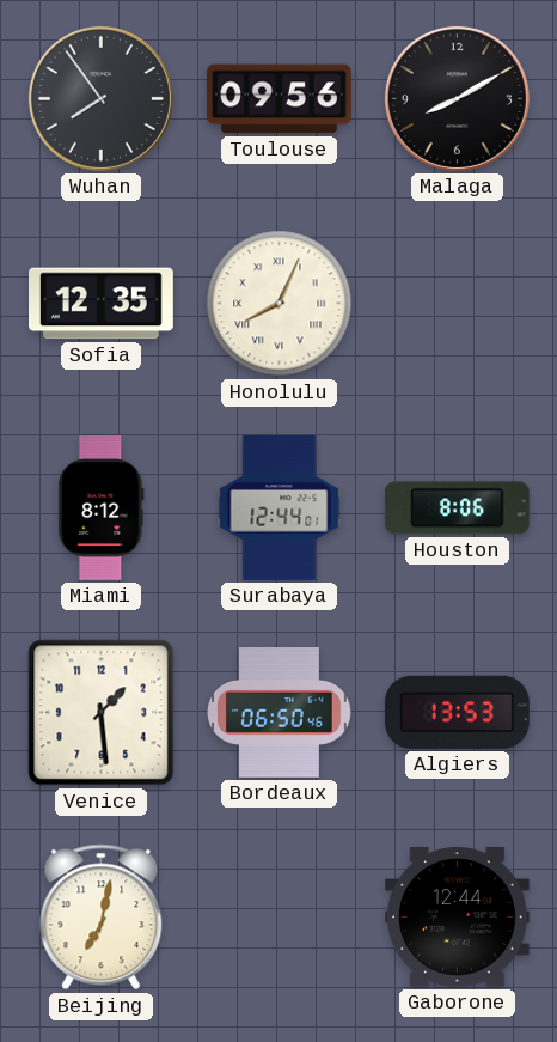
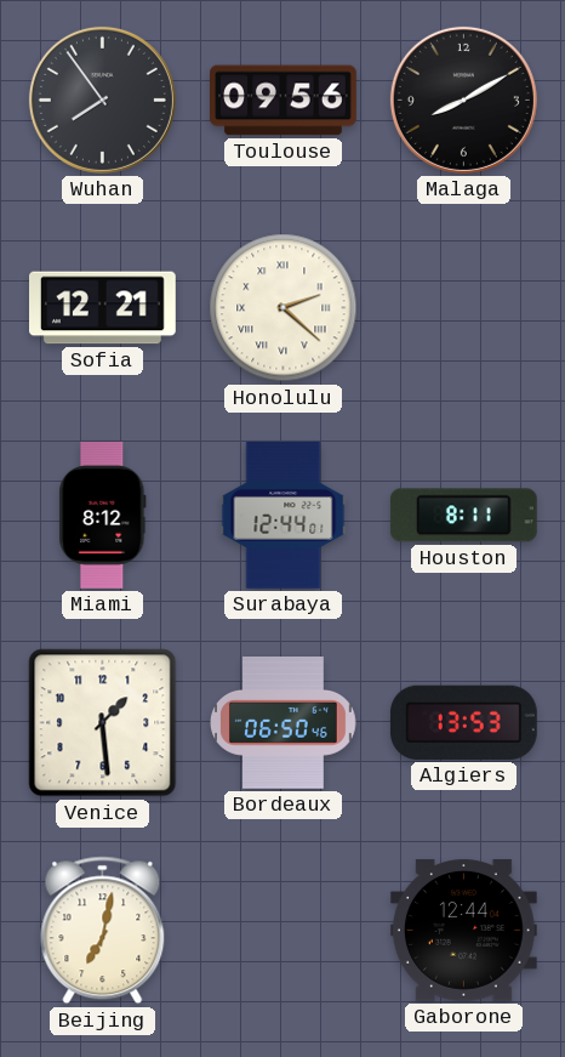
Sofia: 12:35 -> 12:21 (103, 308)
Honolulu: 8:04 -> 2:22 (284, 308)
Houston: 8:06 -> 8:11 (463, 516)
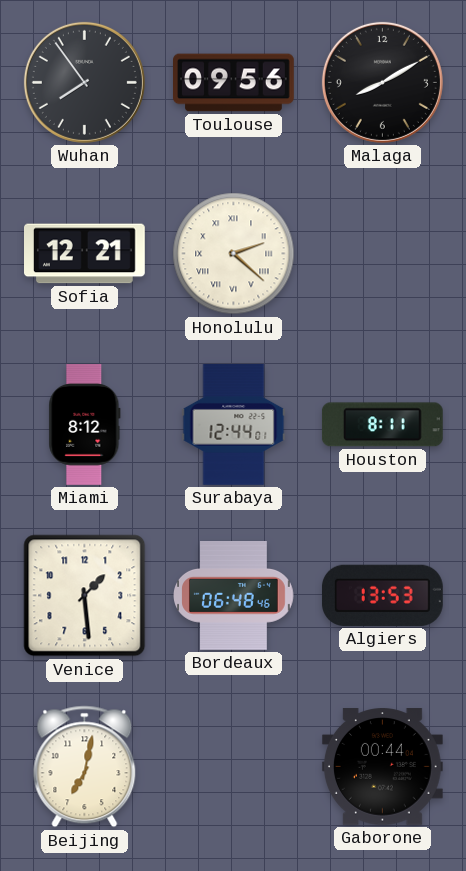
Bordeaux: 06:50 -> 06:48 (234, 596)
Gaborone: 12:44 -> 00:44 (383, 767)
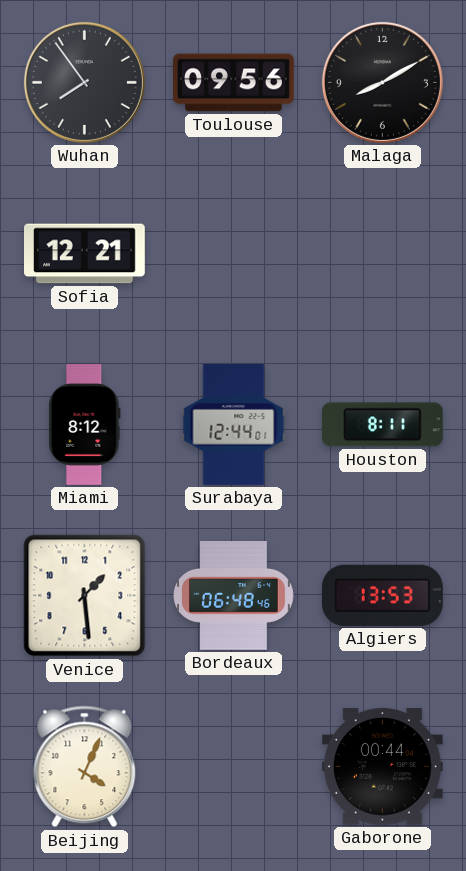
Honolulu: 2:22 -> none (234, 254)
Beijing: 7:02 -> 4:04 (85, 767)
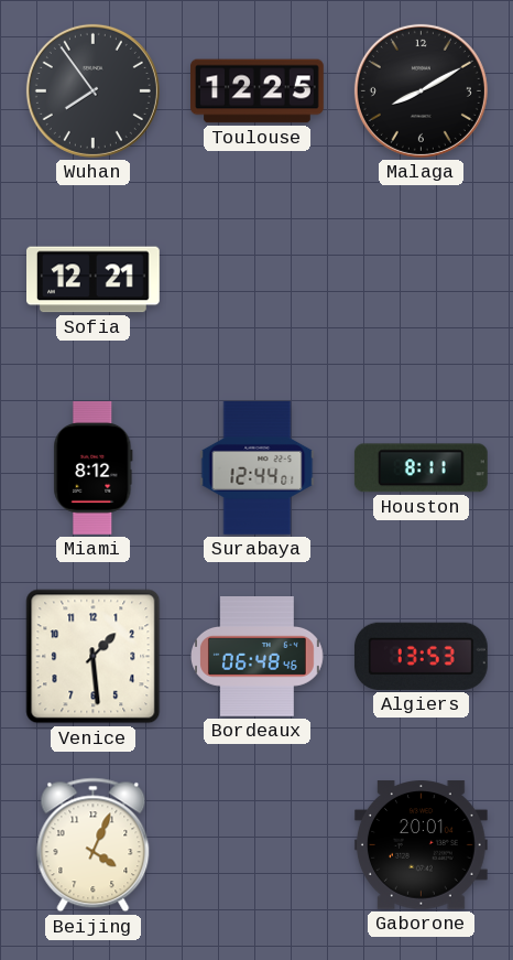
Toulouse: 09:56 -> 12:25 (258, 91)
Gaborone: 00:44 -> 20:01 (422, 845)
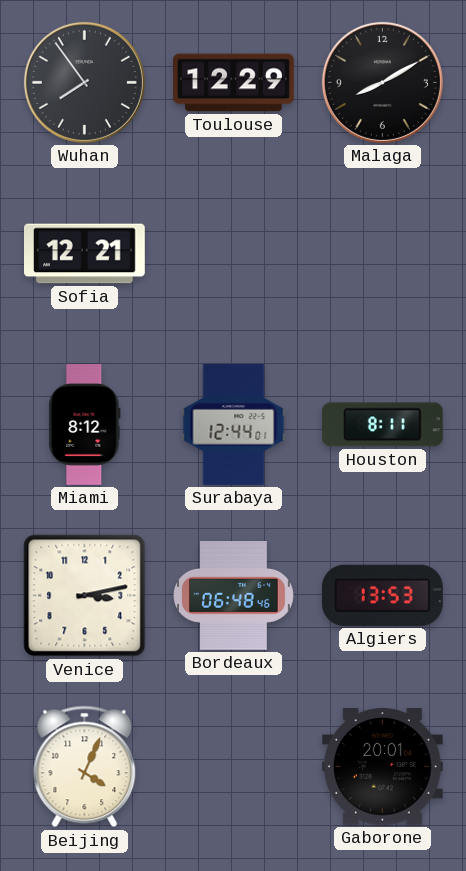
Toulouse: 12:25 -> 12:29 (234, 83)
Venice: 1:29 -> 3:13 (85, 596)
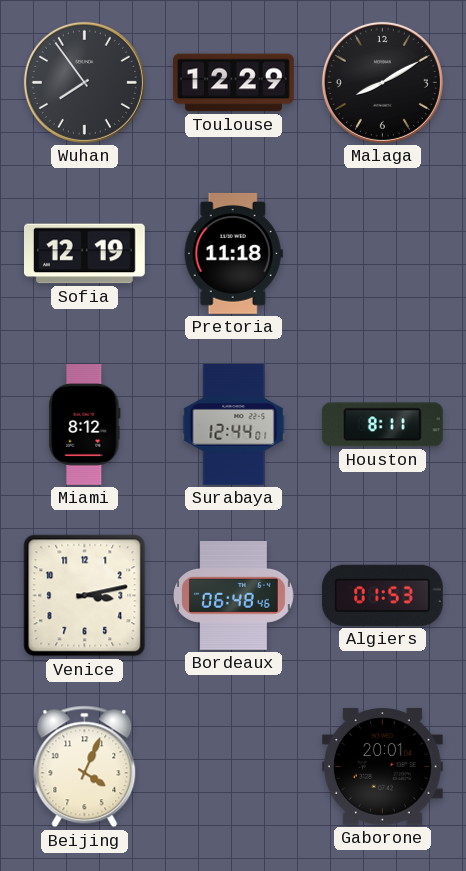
Sofia: 12:21 -> 12:19 (85, 254)
Pretoria: none -> 11:18 (233, 253)
Algiers: 13:53 -> 01:53 (382, 595)
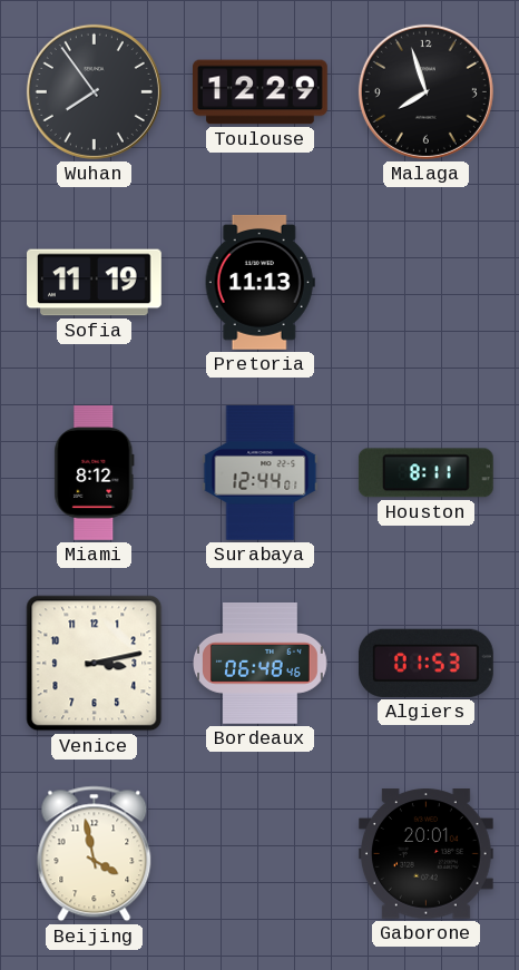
Malaga: 8:10 -> 7:57 (425, 91)
Sofia: 12:19 -> 11:19 (95, 283)
Pretoria: 11:18 -> 11:13 (259, 282)
Beijing: 4:04 -> 3:58 (95, 854)
